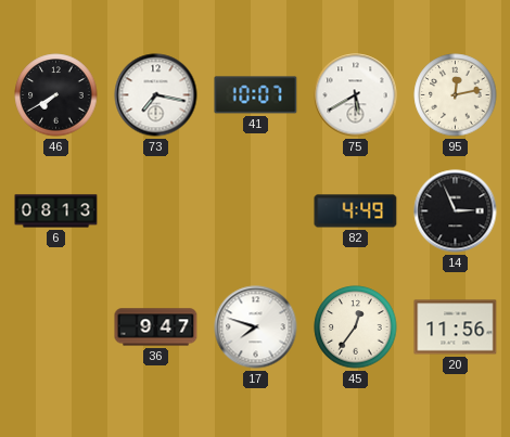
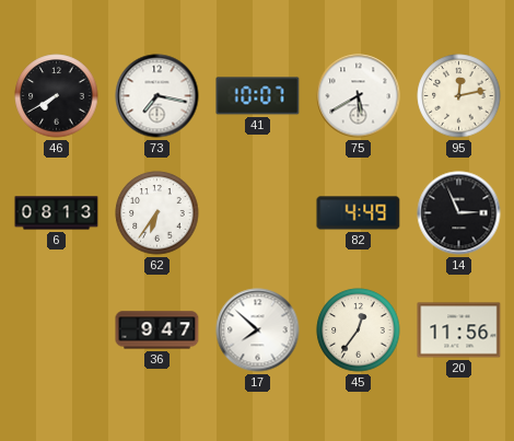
62: none -> 6:36 (157, 213)
17: 7:48 -> 7:52 (258, 330)
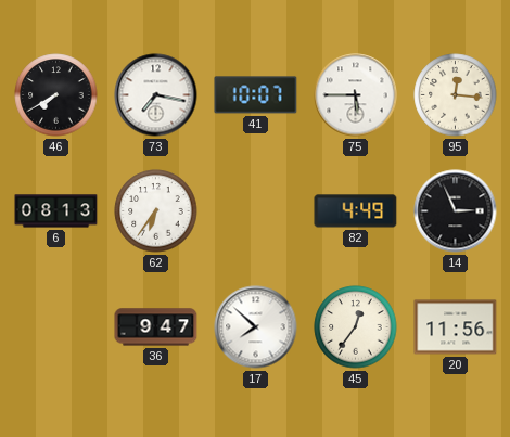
75: 5:40 -> 5:45 (356, 95)
95: 12:13 -> 12:16 (456, 95)
